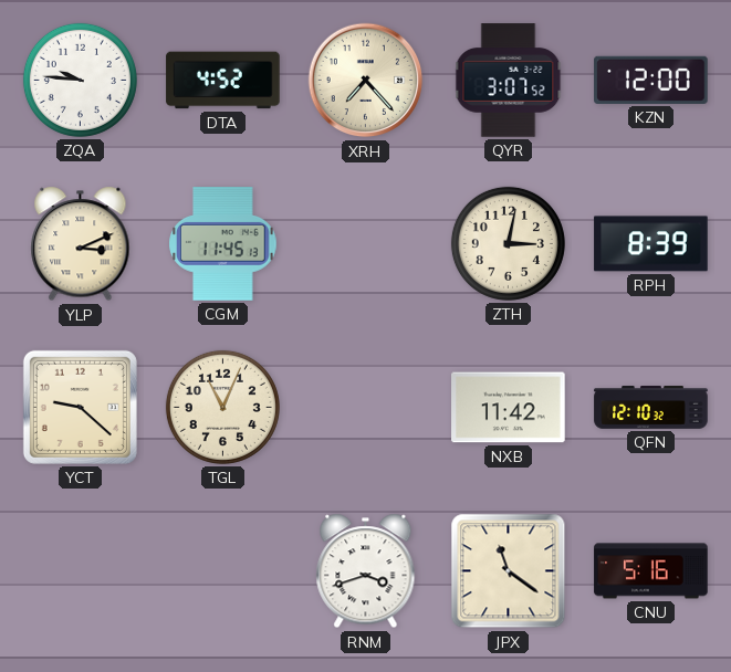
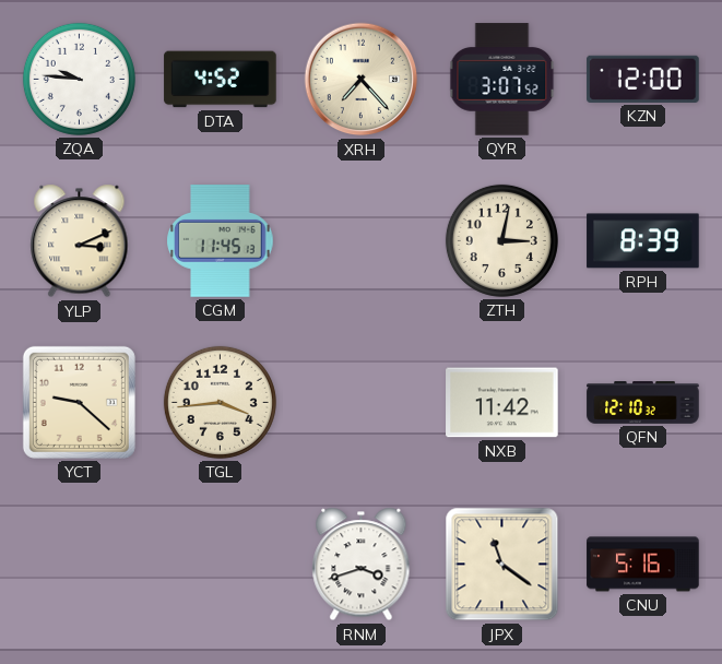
TGL: 11:04 -> 3:44 (220, 402)
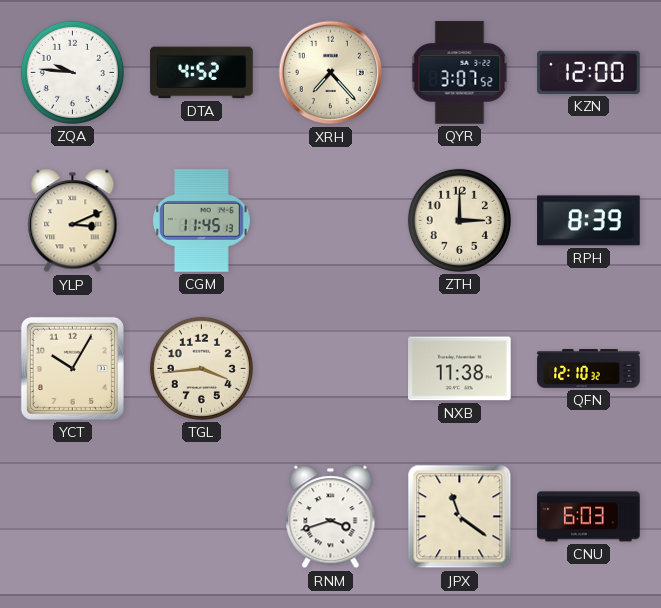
ZTH: 3:02 -> 3:00 (459, 220)
YCT: 9:22 -> 10:05 (72, 368)
NXB: 11:42 -> 11:38 (460, 369)
CNU: 5:16 -> 6:03 (589, 517)
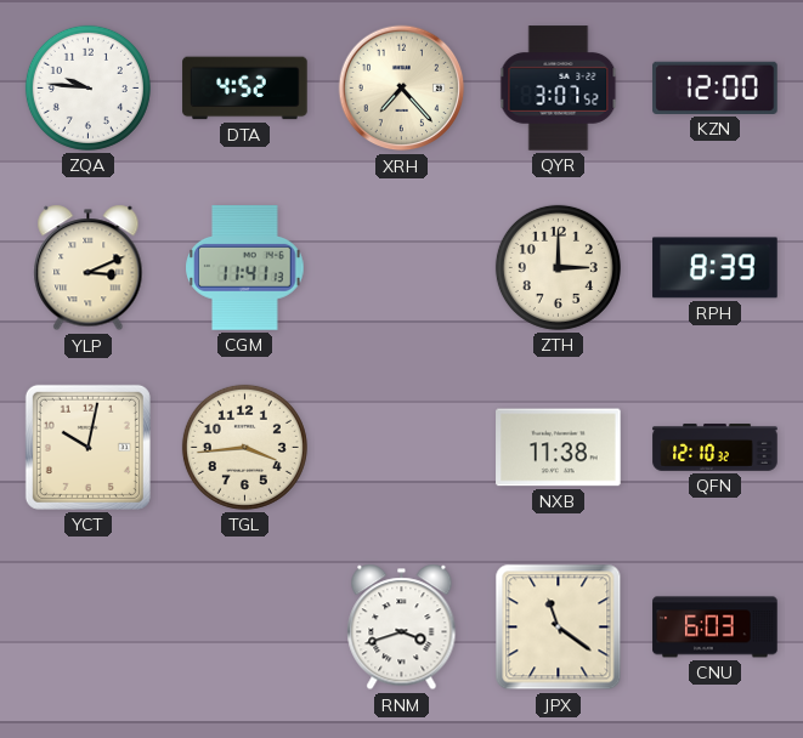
CGM: 11:45 -> 11:41 (245, 268)
YCT: 10:05 -> 10:02 (87, 447)
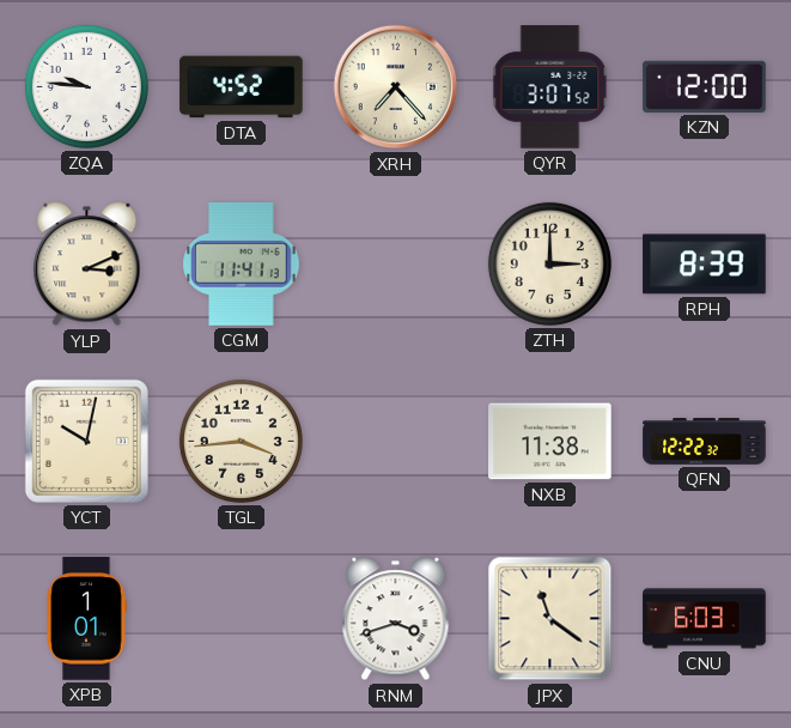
QFN: 12:10 -> 12:22 (705, 442)
XPB: none -> 1:01 (87, 619)
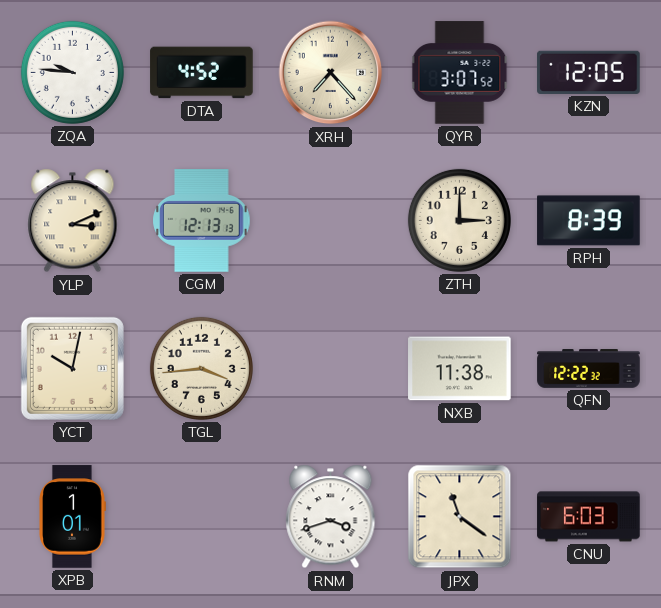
KZN: 12:00 -> 12:05 (589, 72)
CGM: 11:41 -> 12:13 (202, 221)
